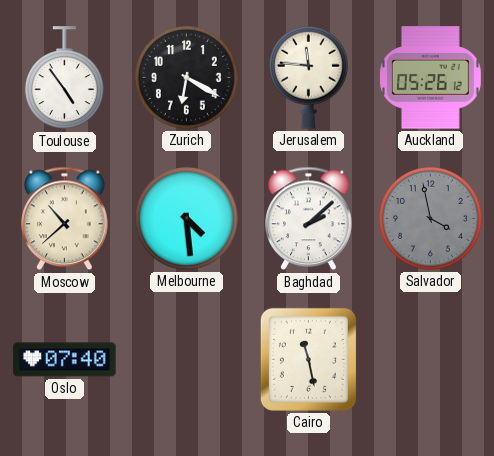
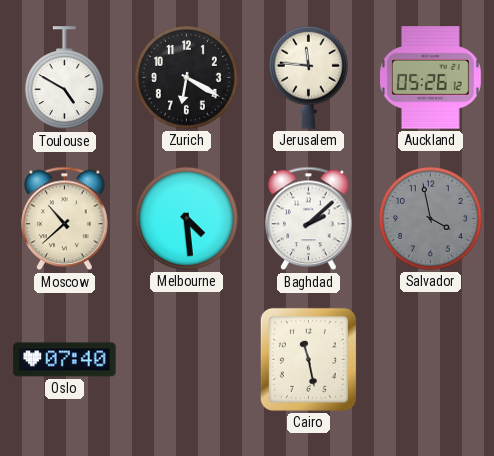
Toulouse: 4:54 -> 4:50 (64, 78)
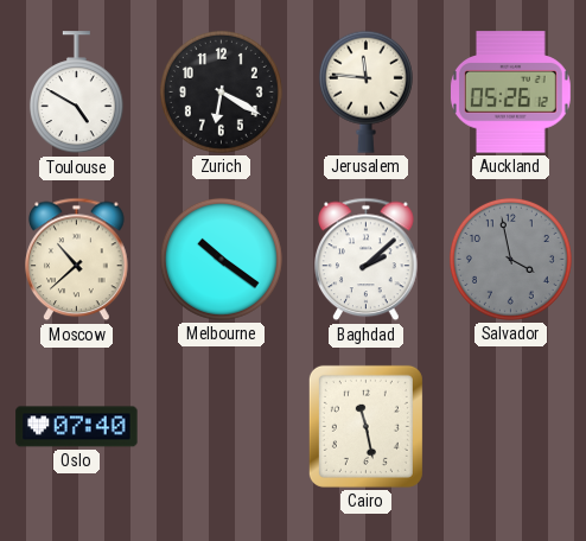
Melbourne: 4:29 -> 10:21 (221, 259)
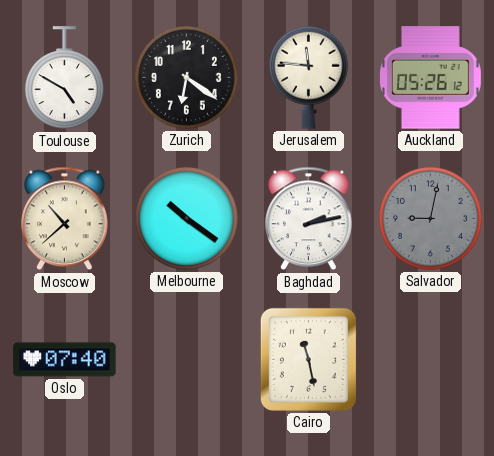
Zurich: 6:20 -> 6:21 (186, 77)
Baghdad: 2:08 -> 2:13 (309, 219)
Salvador: 3:58 -> 9:02 (430, 218)
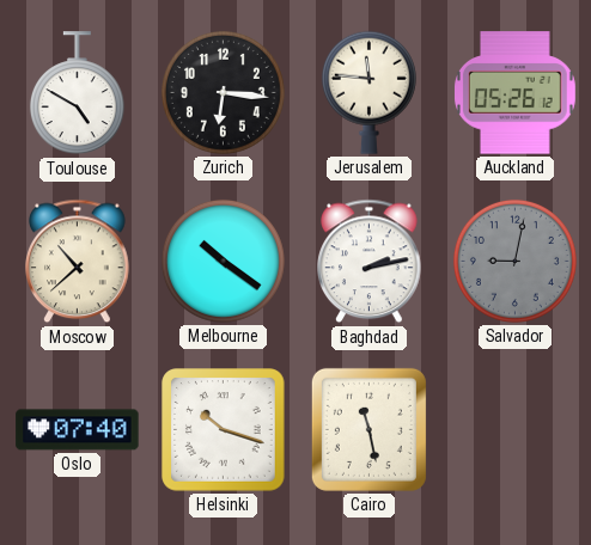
Zurich: 6:21 -> 6:16 (223, 92)
Helsinki: none -> 10:18 (224, 430)
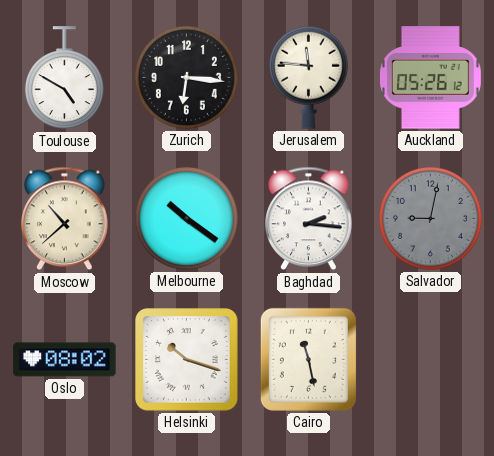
Baghdad: 2:13 -> 2:16 (309, 219)
Oslo: 07:40 -> 08:02 (65, 360)
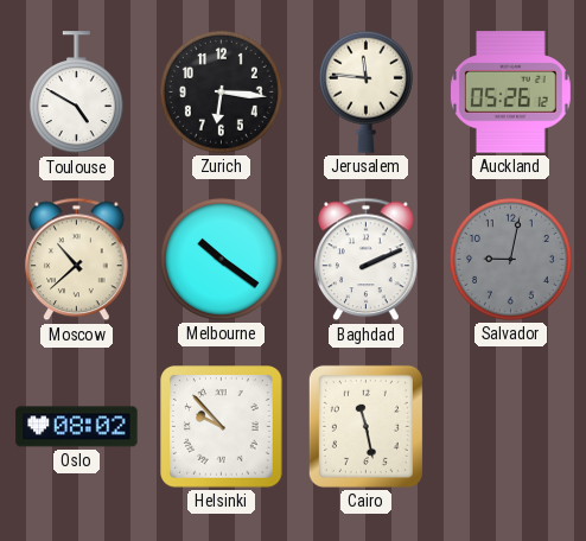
Baghdad: 2:16 -> 2:11 (367, 260)
Helsinki: 10:18 -> 9:53 (222, 427)
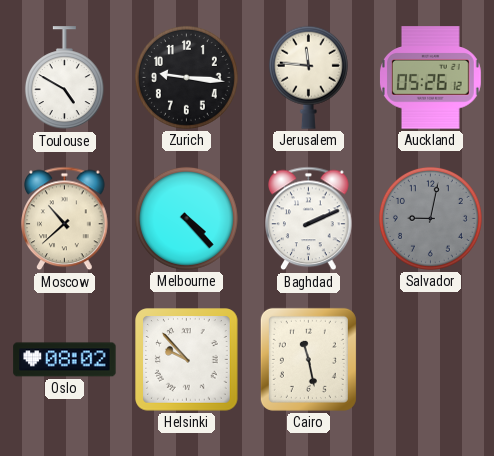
Zurich: 6:16 -> 9:16 (186, 77)
Melbourne: 10:21 -> 4:23 (186, 218)
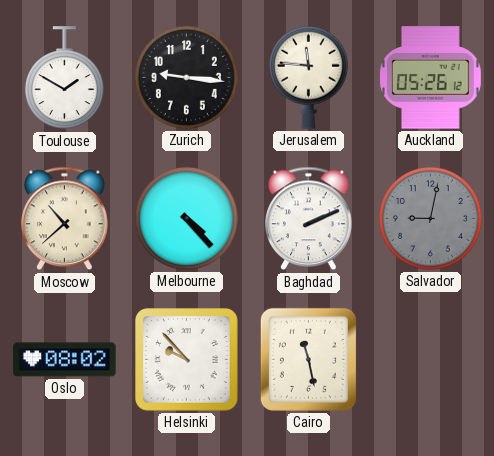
Toulouse: 4:50 -> 1:50 (64, 78)
